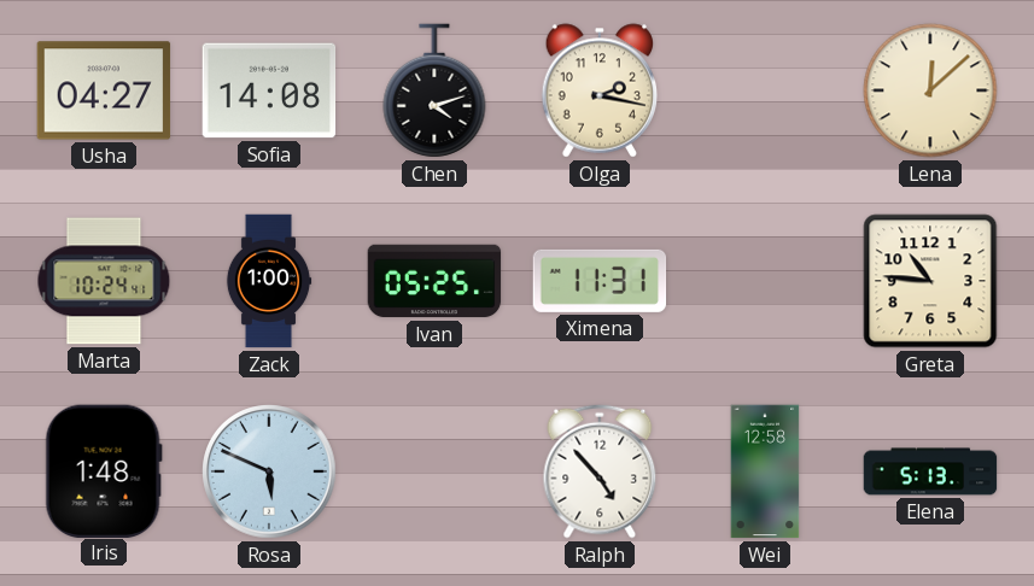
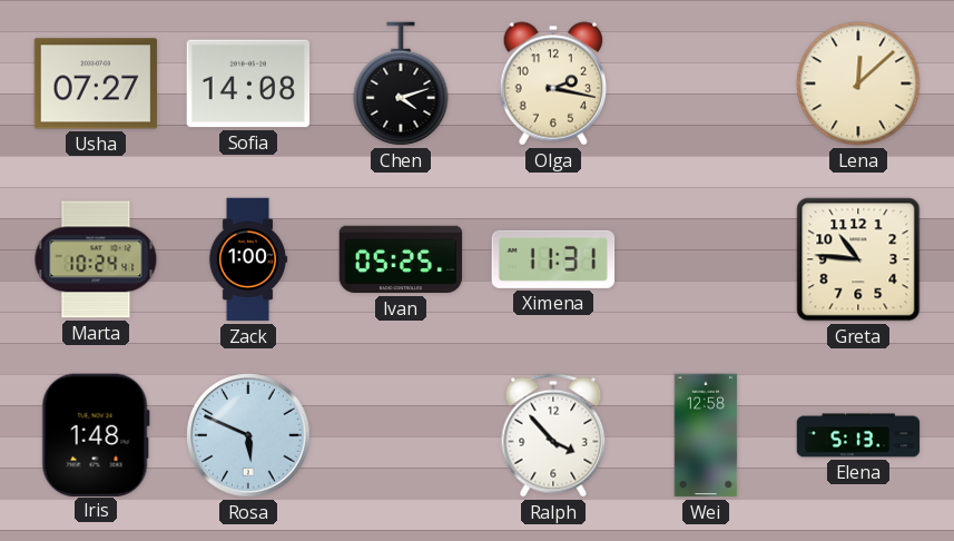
Usha: 04:27 -> 07:27 (96, 83)
Ralph: 4:53 -> 3:53 (553, 435)
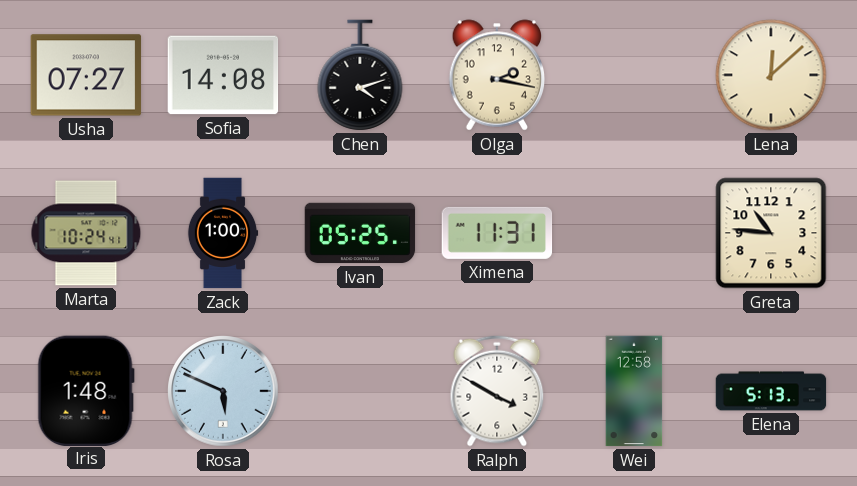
Ralph: 3:53 -> 3:50 (497, 391)
